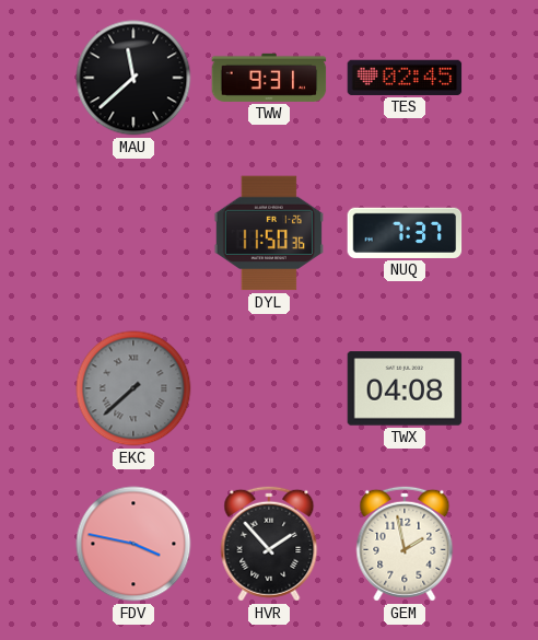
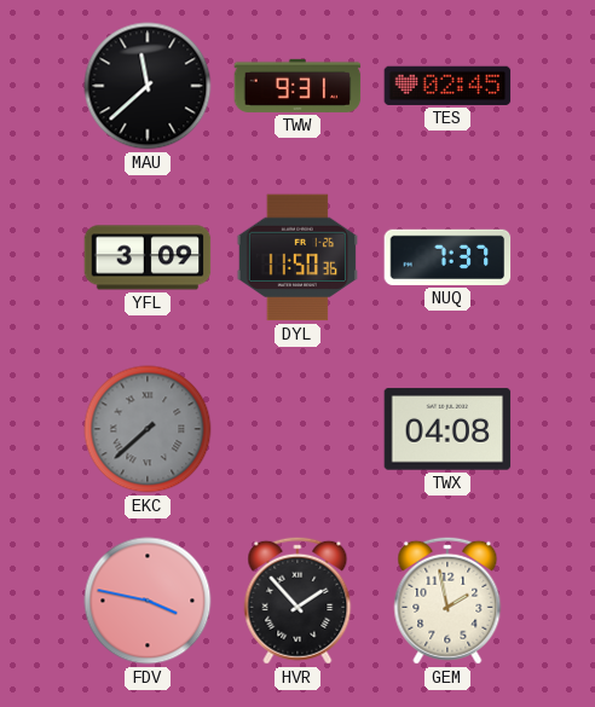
YFL: none -> 3:09 (148, 257)
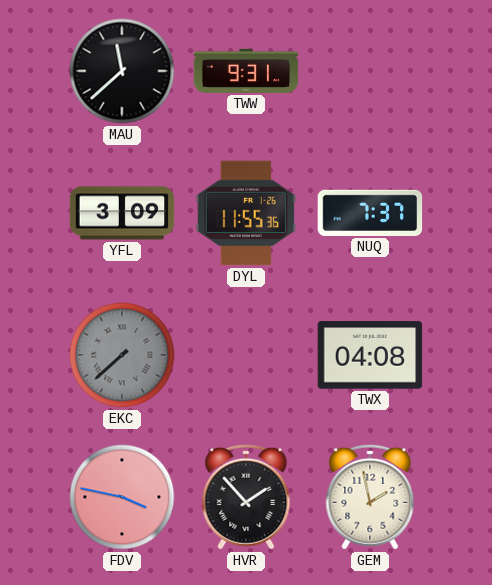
TES: 02:45 -> none (447, 86)
DYL: 11:50 -> 11:55 (245, 213)
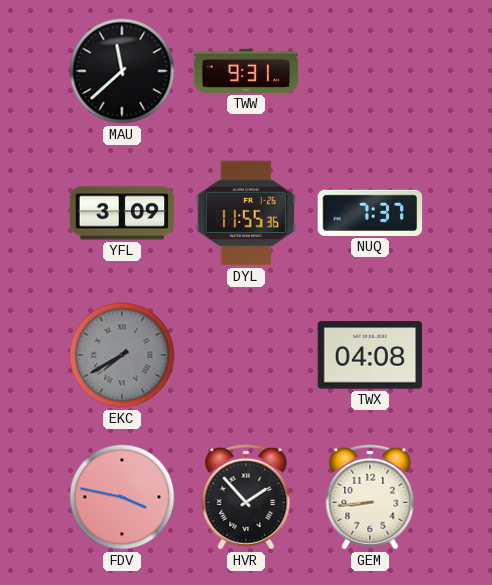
EKC: 7:38 -> 7:40 (122, 355)
GEM: 1:58 -> 8:44 (370, 497)
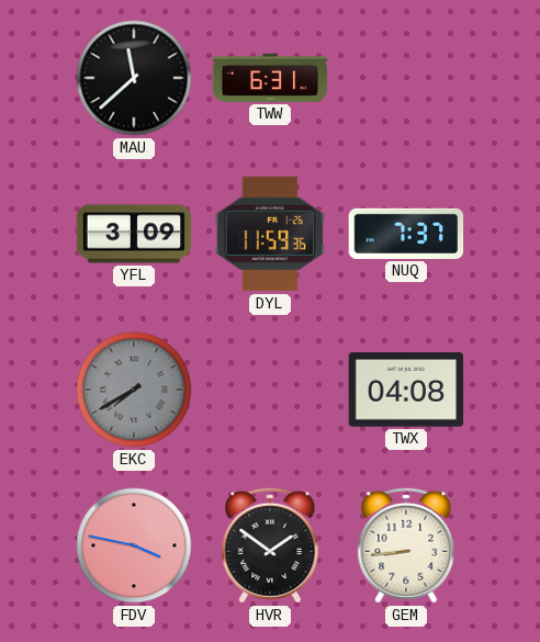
TWW: 9:31 -> 6:31 (270, 78)
DYL: 11:55 -> 11:59 (269, 234)
HVR: 1:53 -> 1:51 (270, 545)
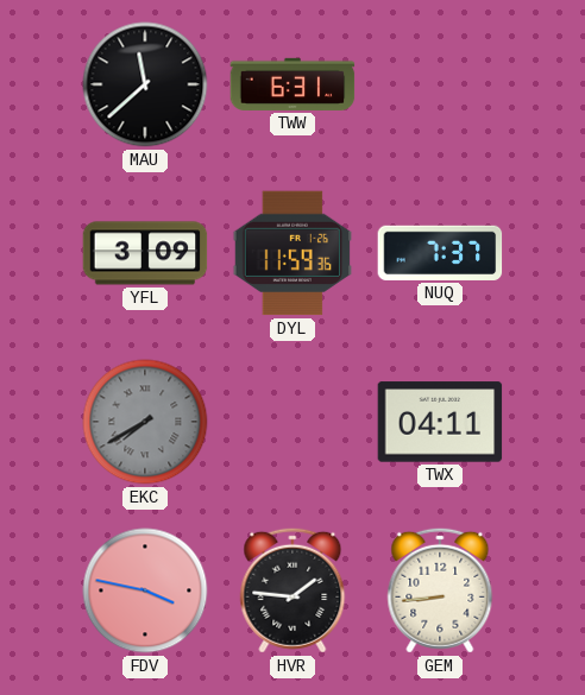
TWX: 04:08 -> 04:11 (440, 422)
HVR: 1:51 -> 1:46 (292, 590)
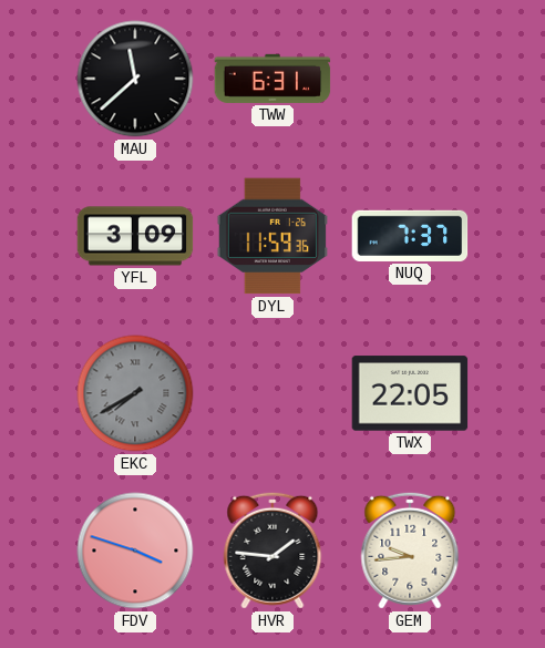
TWX: 04:11 -> 22:05 (410, 393)
FDV: 3:47 -> 3:48 (135, 551)
GEM: 8:44 -> 9:44 (410, 551)
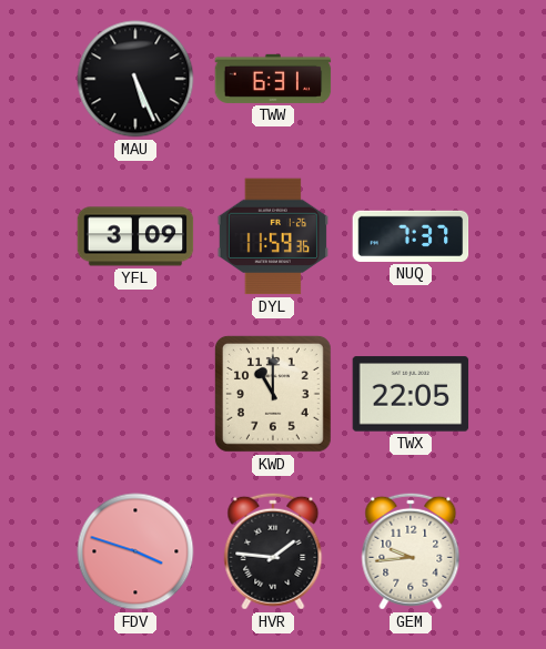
MAU: 11:38 -> 5:26 (135, 79)
EKC: 7:40 -> none (135, 393)
KWD: none -> 11:00 (273, 394)
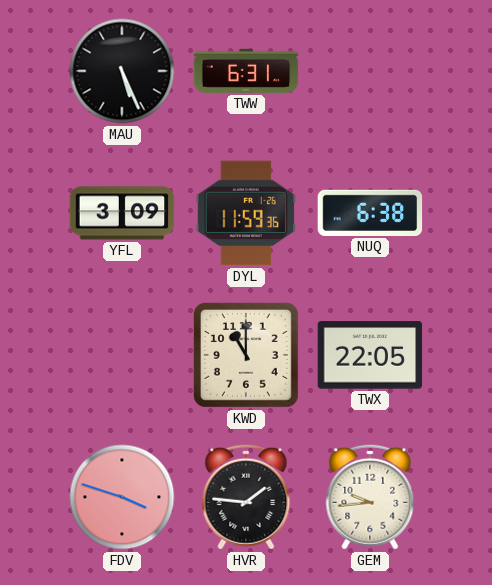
NUQ: 7:37 -> 6:38 (370, 213)
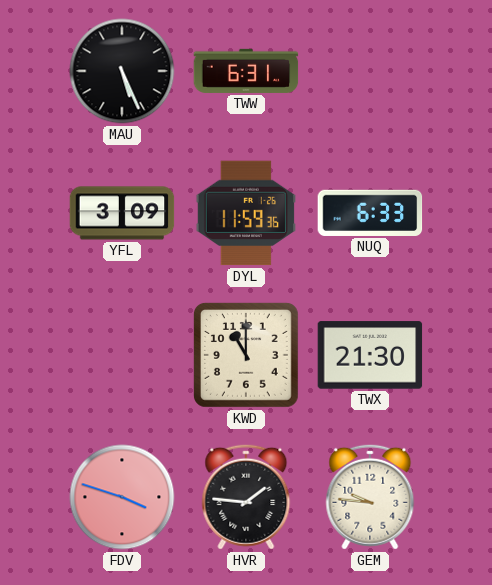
NUQ: 6:38 -> 6:33 (370, 213)
TWX: 22:05 -> 21:30 (370, 355)
GEM: 9:44 -> 9:46 (370, 497)
